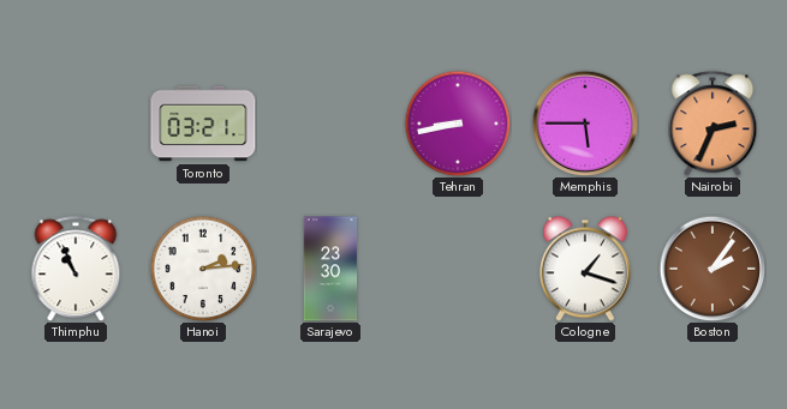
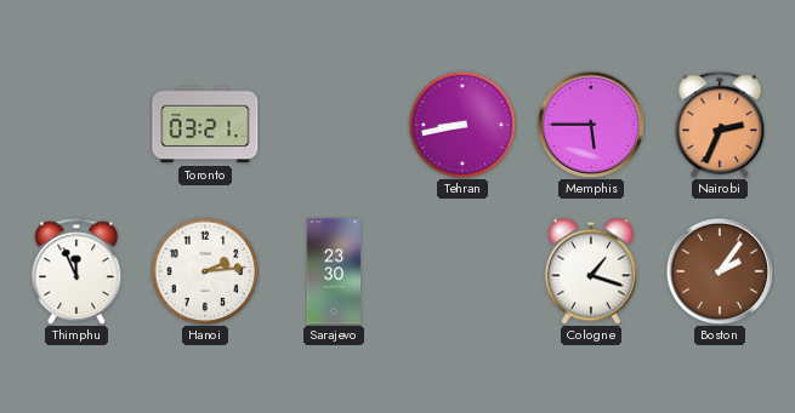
Thimphu: 10:56 -> 11:56 (76, 271)
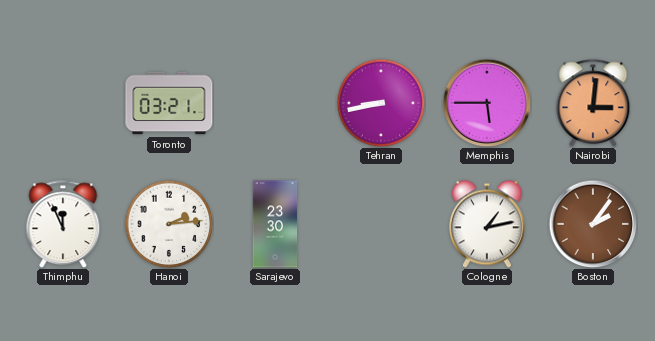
Nairobi: 2:34 -> 3:01 (593, 103)
Cologne: 1:18 -> 1:13 (487, 224)
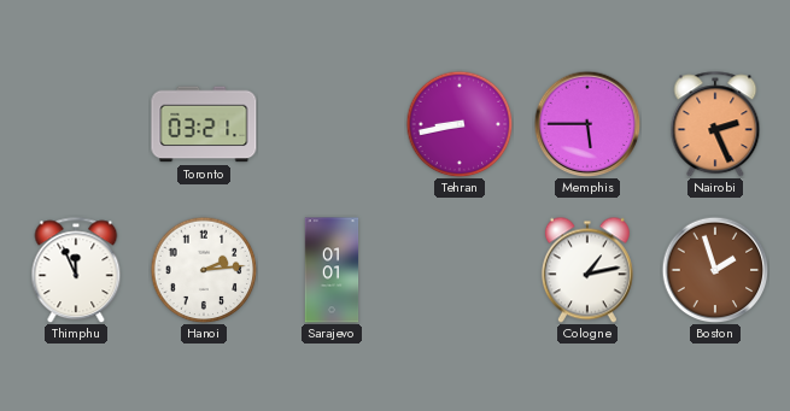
Nairobi: 3:01 -> 2:26 (715, 124)
Sarajevo: 23:30 -> 01:01 (332, 270)
Boston: 2:06 -> 1:57 (715, 270)
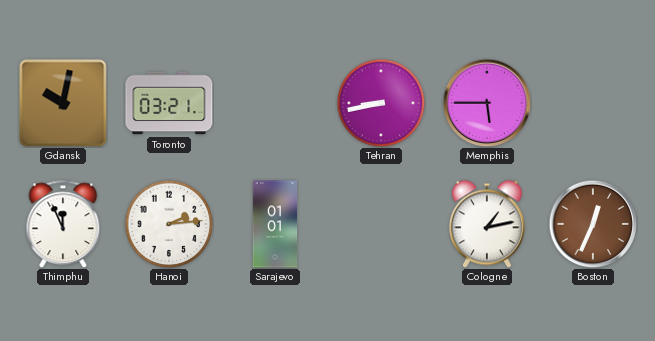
Gdansk: none -> 10:02 (63, 103)
Nairobi: 2:26 -> none (715, 124)
Boston: 1:57 -> 12:34 (593, 224)
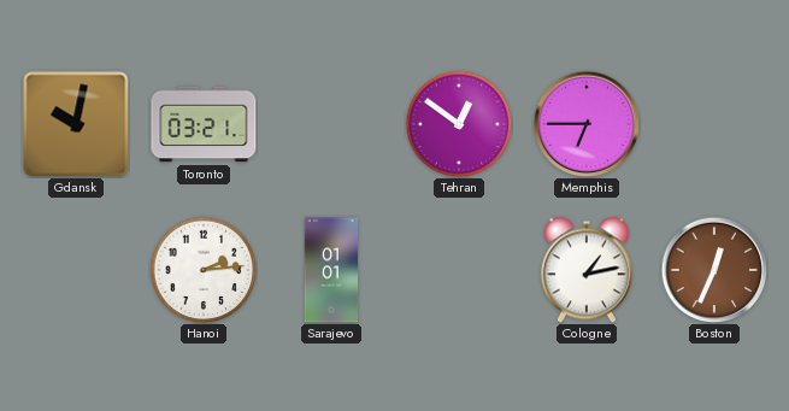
Tehran: 8:43 -> 12:51 (459, 124)
Memphis: 5:45 -> 6:45 (587, 124)
Thimphu: 11:56 -> none (63, 224)
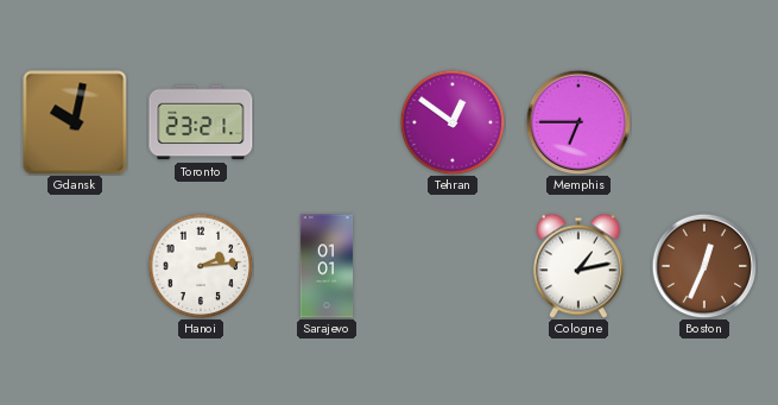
Toronto: 03:21 -> 23:21 (201, 122)
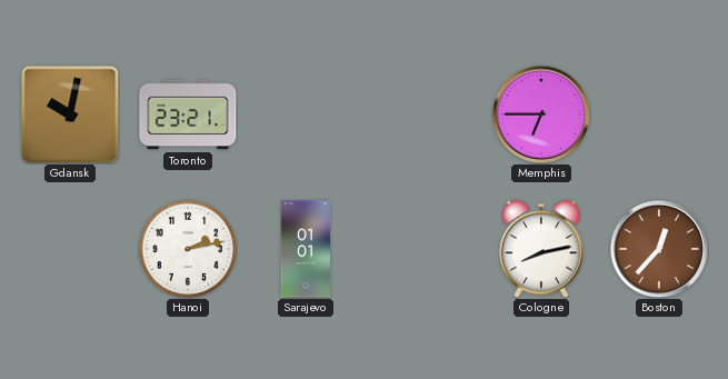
Tehran: 12:51 -> none (453, 122)
Hanoi: 2:14 -> 2:13 (188, 249)
Cologne: 1:13 -> 8:13 (541, 249)
Boston: 12:34 -> 12:37 (659, 249)
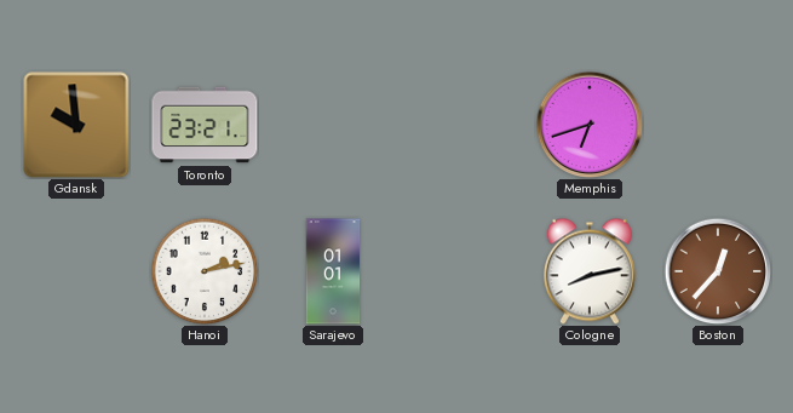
Gdansk: 10:02 -> 9:59 (76, 125)
Memphis: 6:45 -> 6:42 (590, 125)
